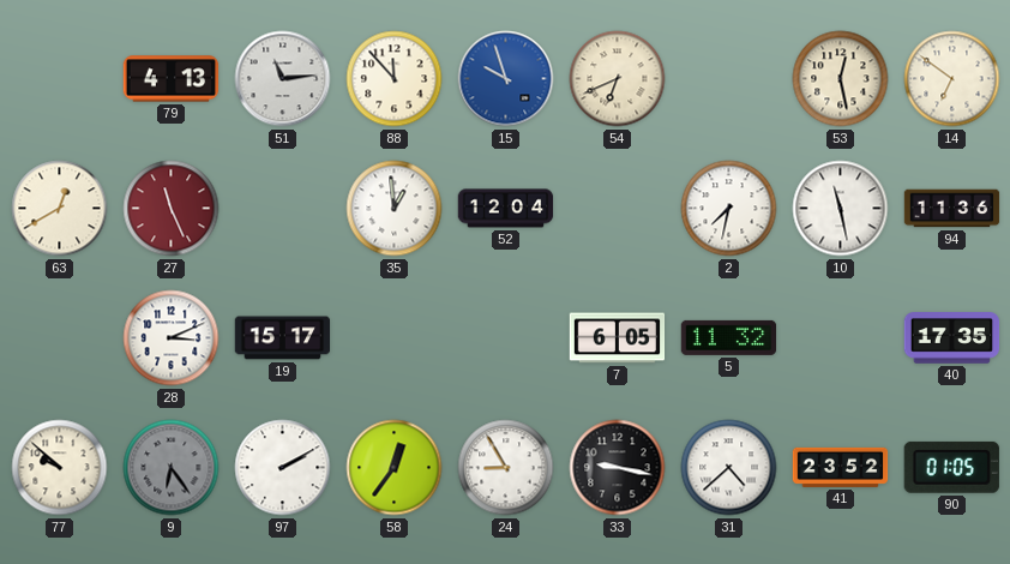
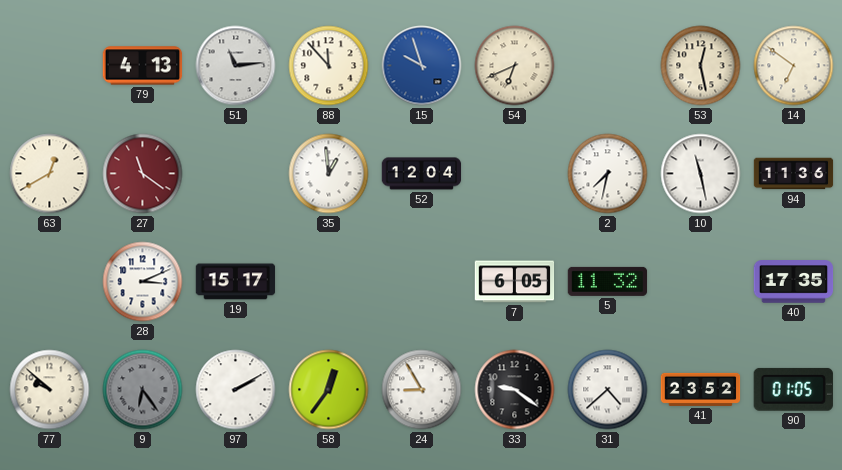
27: 11:26 -> 11:21 (143, 174)
33: 9:17 -> 9:21 (515, 390)
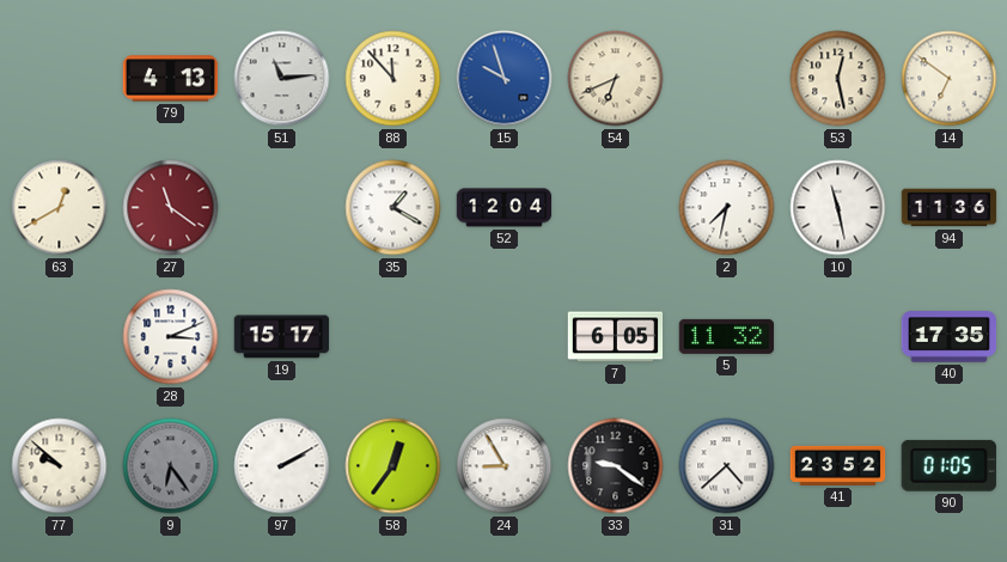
35: 12:59 -> 1:20 (393, 208)
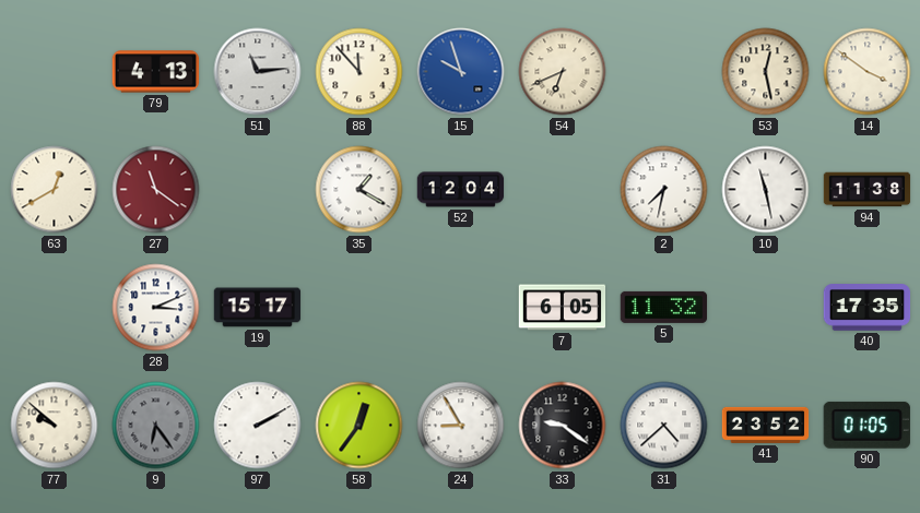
14: 6:51 -> 3:51 (868, 72)
94: 11:36 -> 11:38 (868, 190)
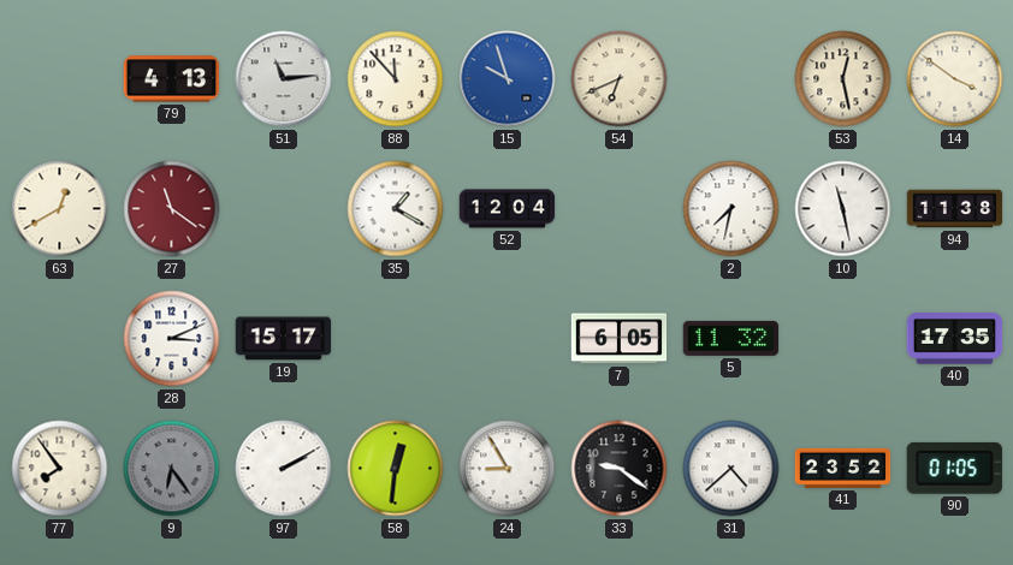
77: 9:52 -> 7:54 (60, 469)
58: 12:36 -> 12:31 (396, 469)
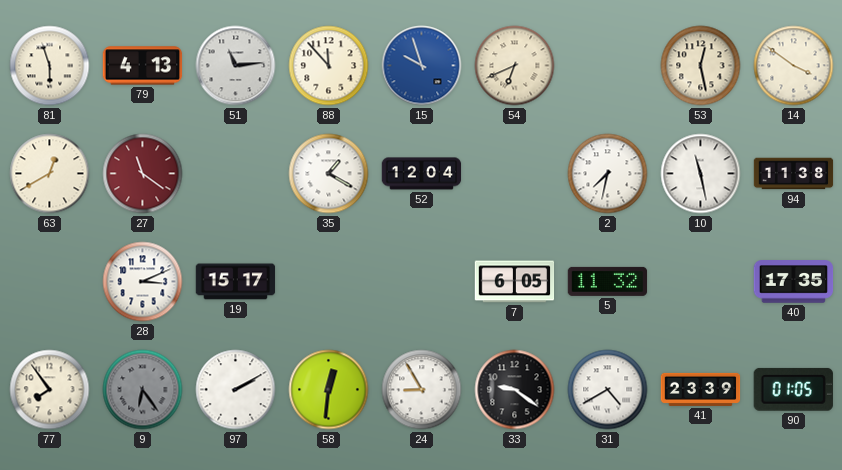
81: none -> 5:57 (50, 66)
31: 4:38 -> 4:40 (608, 390)
41: 23:52 -> 23:39 (701, 389)
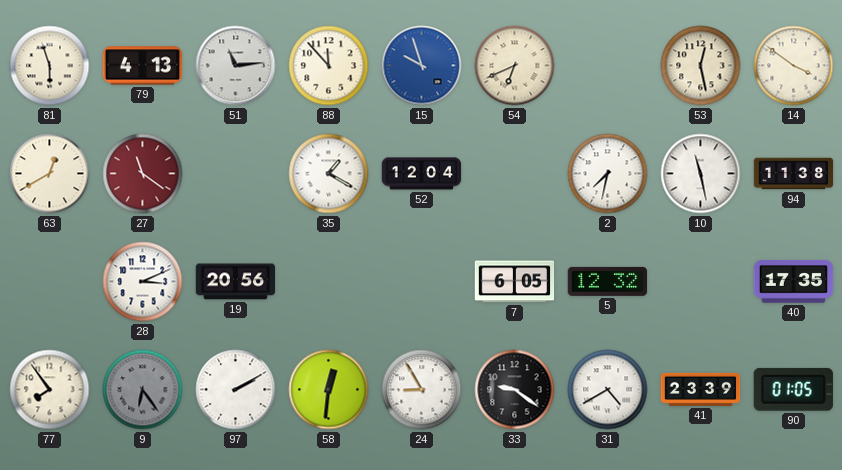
19: 15:17 -> 20:56 (236, 282)
5: 11:32 -> 12:32 (608, 281)
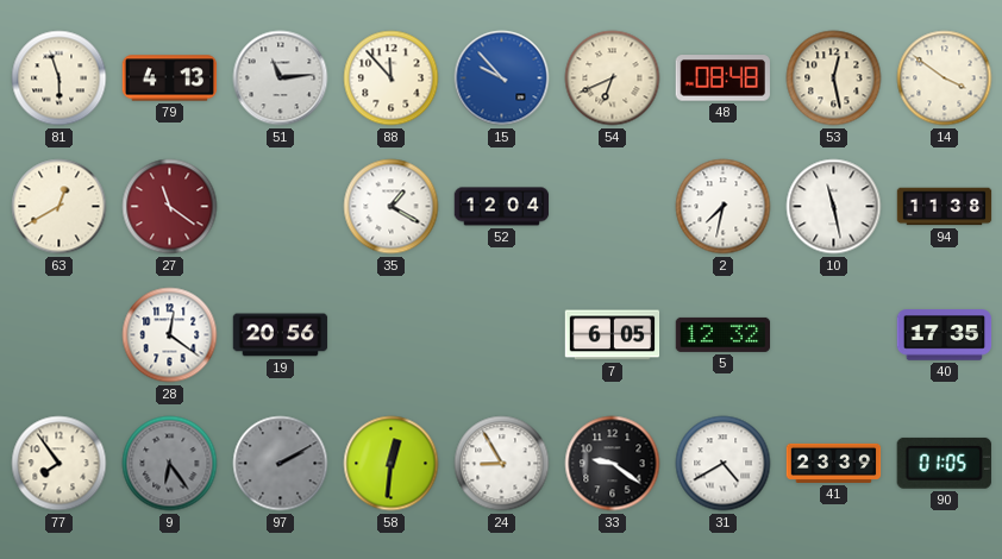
15: 9:57 -> 9:53 (502, 78)
48: none -> 08:48 (722, 78)
28: 3:11 -> 12:21 (170, 335)
97 dial: white -> grey (281, 464)
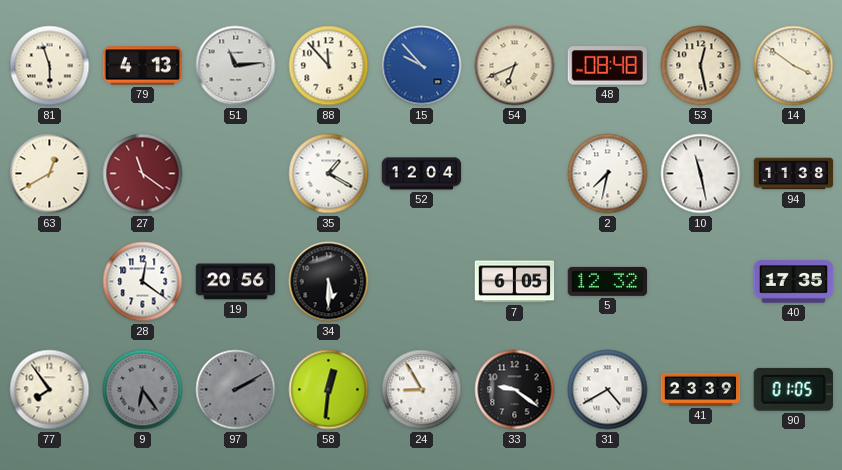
34: none -> 5:30 (329, 282)
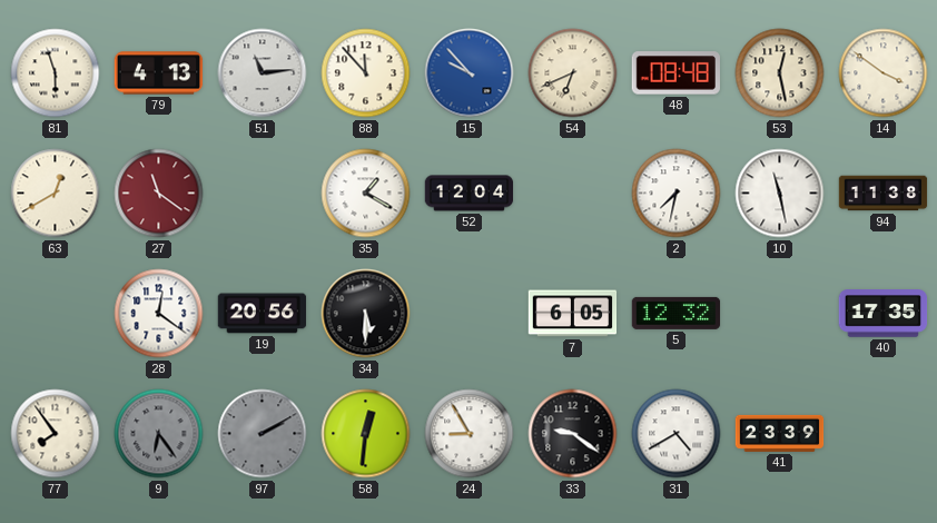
90: 01:05 -> none (793, 389)
